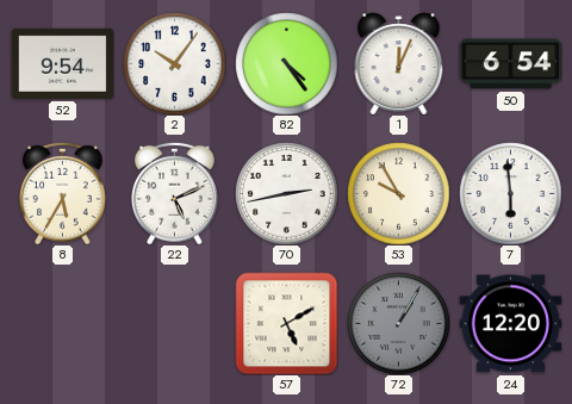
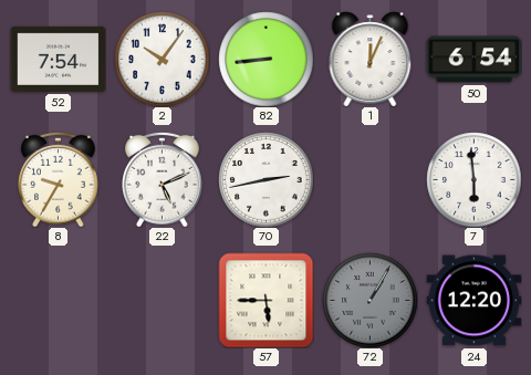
52: 9:54 -> 7:54 (58, 59)
82: 4:24 -> 8:44 (265, 59)
8: 5:35 -> 9:35 (59, 179)
53: 9:55 -> none (398, 193)
57: 5:10 -> 5:45 (265, 300)
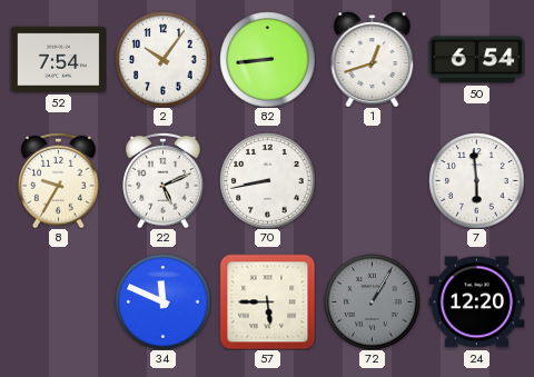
1: 12:04 -> 12:42 (373, 59)
70: 2:43 -> 8:43 (267, 180)
34: none -> 11:49 (162, 301)
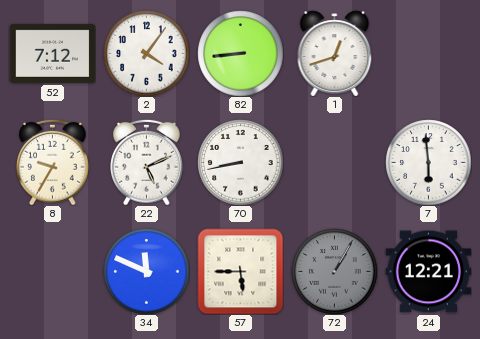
52: 7:54 -> 7:12 (52, 53)
2: 10:06 -> 4:06 (146, 53)
50: 6:54 -> none (476, 60)
24: 12:20 -> 12:21 (428, 272)
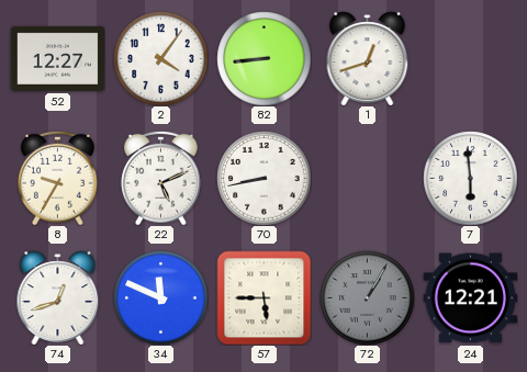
52: 7:12 -> 12:27 (57, 58)
74: none -> 12:42 (58, 297)
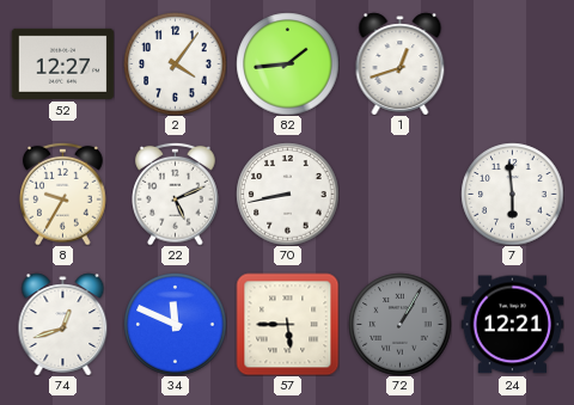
82: 8:44 -> 1:44 (287, 63)
